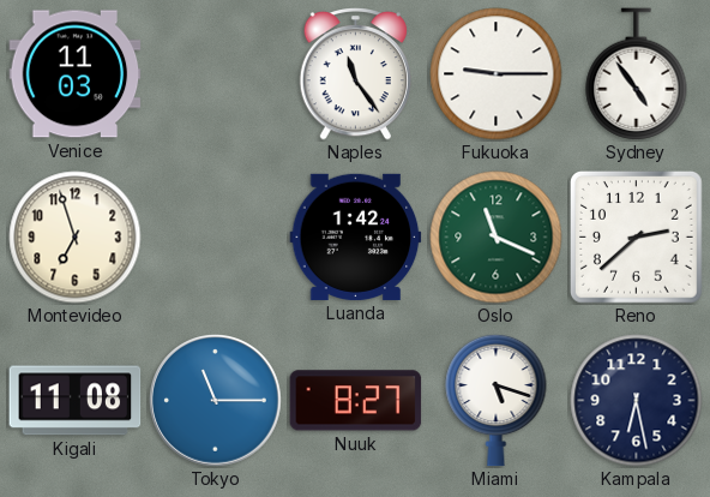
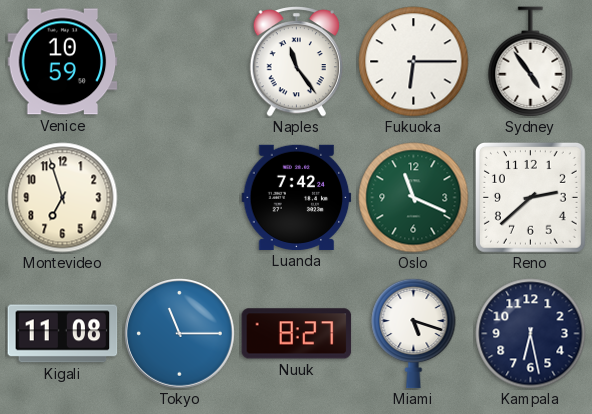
Venice: 11:03 -> 10:59 (63, 62)
Fukuoka: 9:15 -> 6:15 (414, 62)
Luanda: 1:42 -> 7:42 (297, 197)
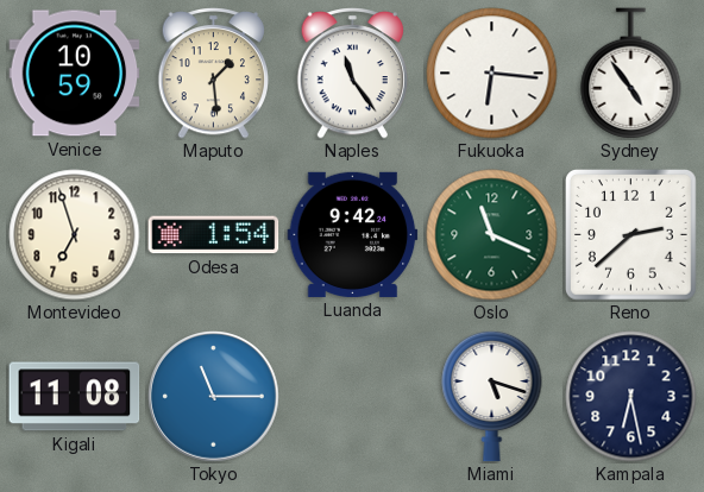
Maputo: none -> 1:29 (213, 72)
Fukuoka: 6:15 -> 6:16 (492, 74)
Odesa: none -> 1:54 (214, 235)
Luanda: 7:42 -> 9:42 (353, 234)
Nuuk: 8:27 -> none (297, 334)
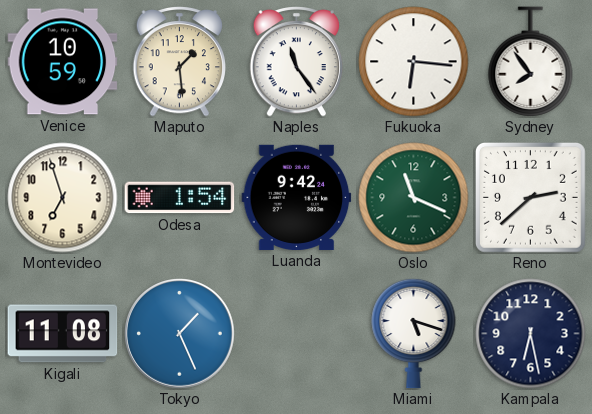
Sydney: 4:54 -> 7:54 (531, 62)
Tokyo: 11:15 -> 1:26 (180, 334)
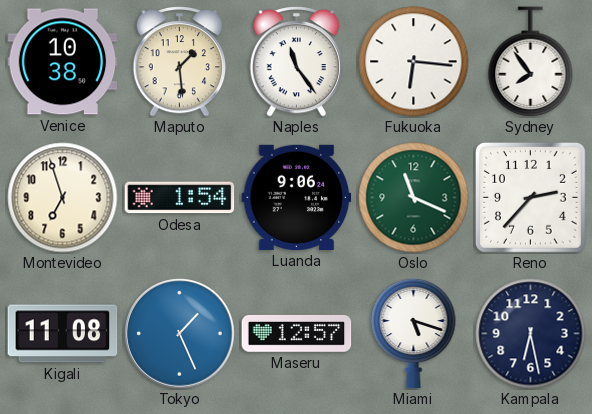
Venice: 10:59 -> 10:38 (63, 62)
Luanda: 9:42 -> 9:06 (297, 197)
Reno: 2:38 -> 2:37 (530, 197)
Maseru: none -> 12:57 (297, 333)
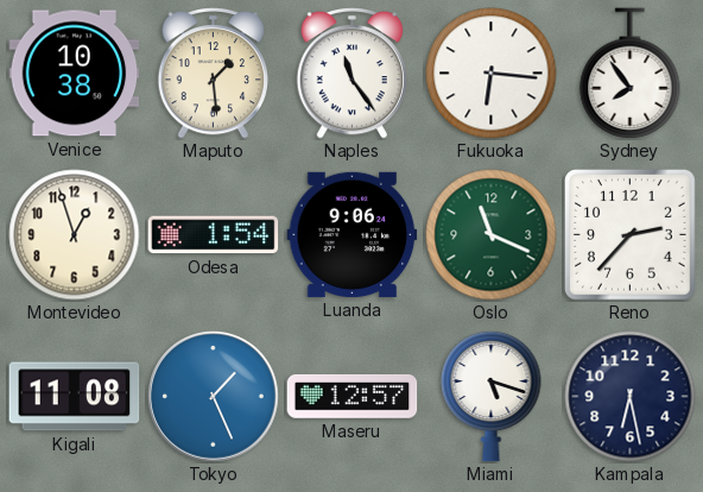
Montevideo: 6:57 -> 12:57 (75, 235)
